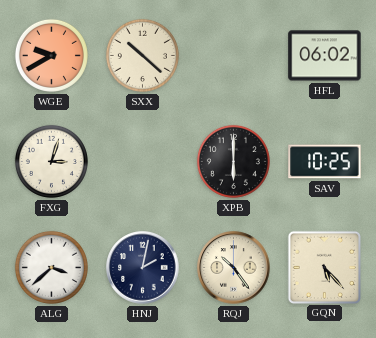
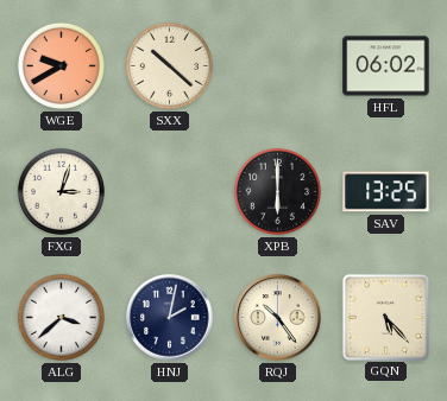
SAV: 10:25 -> 13:25 (386, 192)
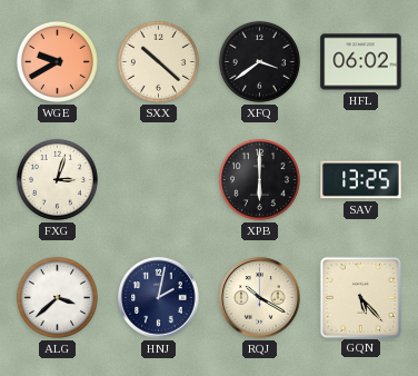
XFQ: none -> 3:39 (259, 61)
RQJ: 10:24 -> 10:20 (260, 298)
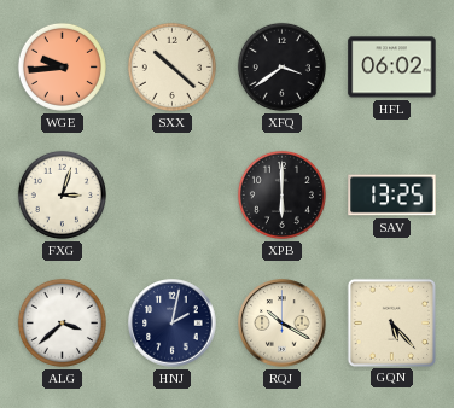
WGE: 9:40 -> 9:44 (62, 66)
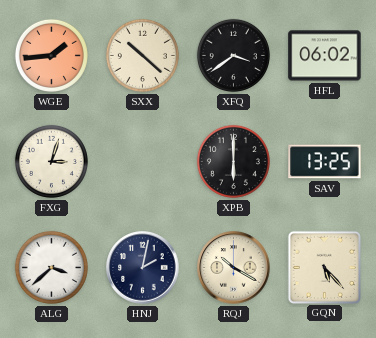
WGE: 9:44 -> 1:44 (51, 55)
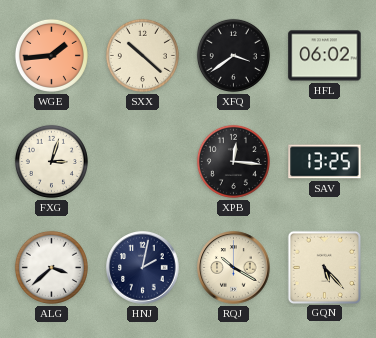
XPB: 6:00 -> 12:16 (233, 161)
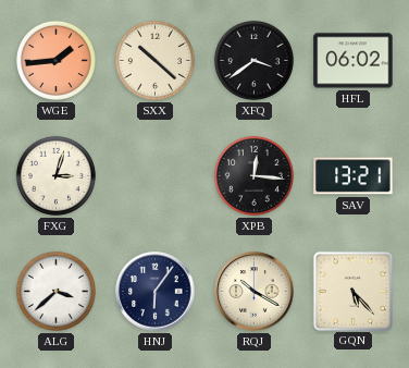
SAV: 13:25 -> 13:21 (354, 176)
HNJ: 2:02 -> 6:06 (156, 292)
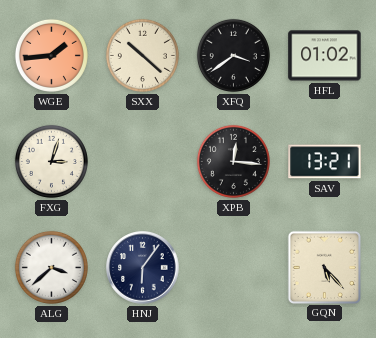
HFL: 06:02 -> 01:02 (325, 56)
RQJ: 10:20 -> none (255, 292)
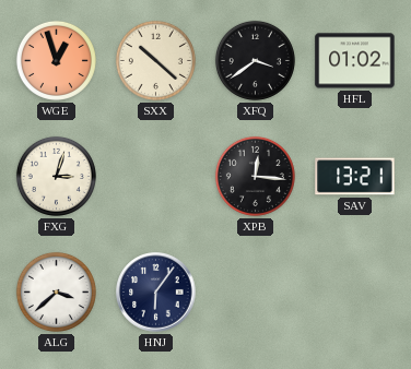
WGE: 1:44 -> 12:57 (56, 60)
GQN: 5:23 -> none (324, 267)
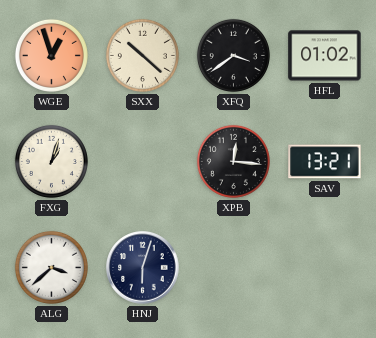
FXG: 3:03 -> 1:03 (51, 161)
HNJ: 6:06 -> 6:03 (143, 268)
